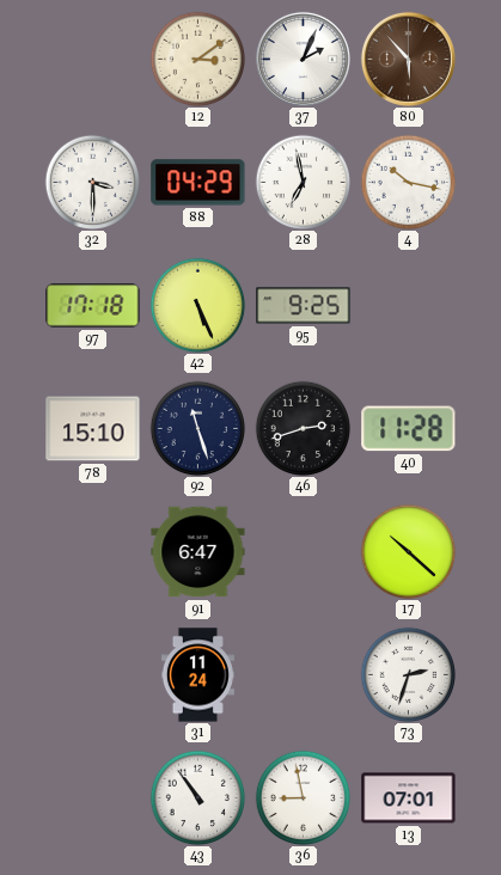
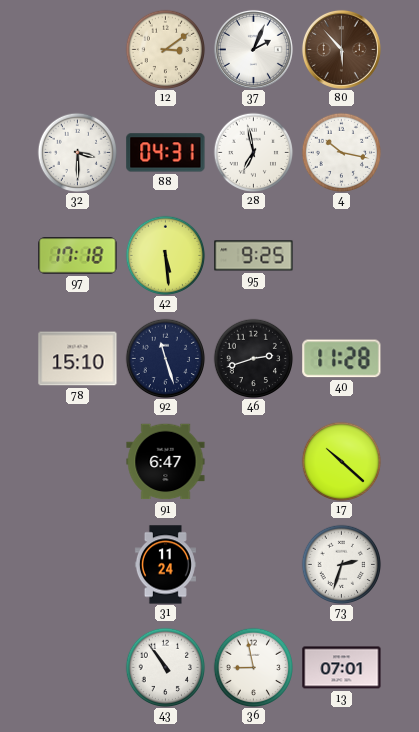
88: 04:29 -> 04:31 (166, 153)
42: 5:26 -> 5:29 (165, 255)
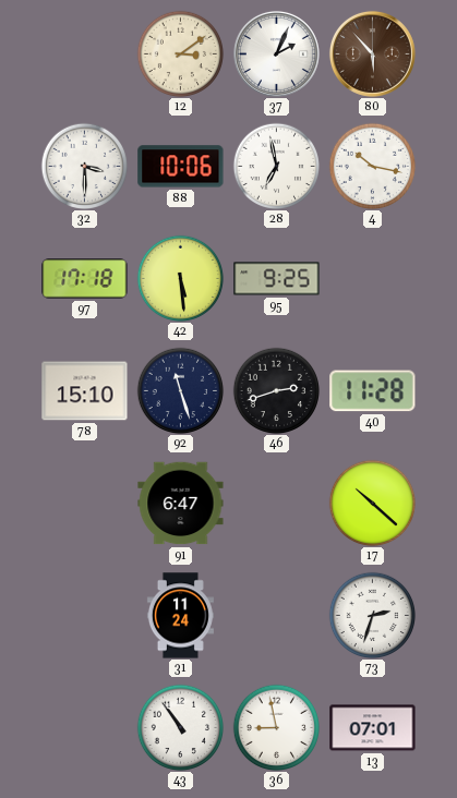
88: 04:31 -> 10:06 (181, 167)
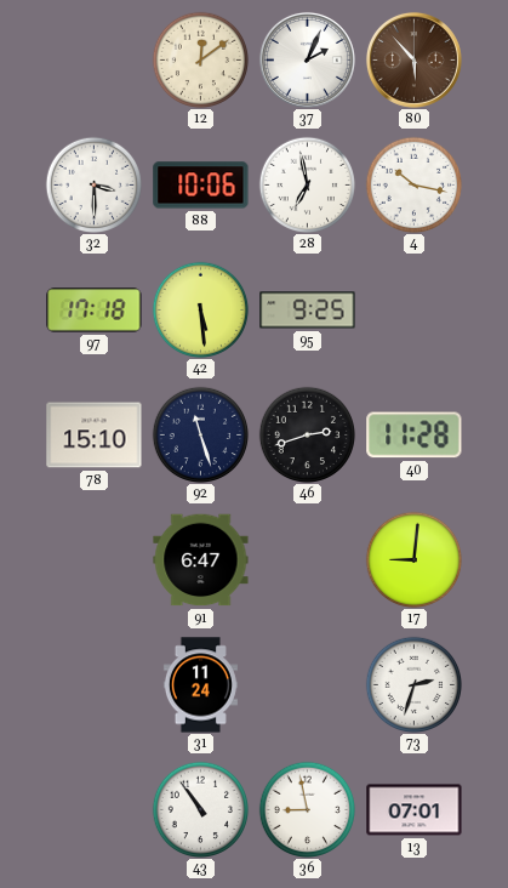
12: 3:09 -> 12:09 (200, 59)
17: 10:22 -> 9:01 (413, 559)
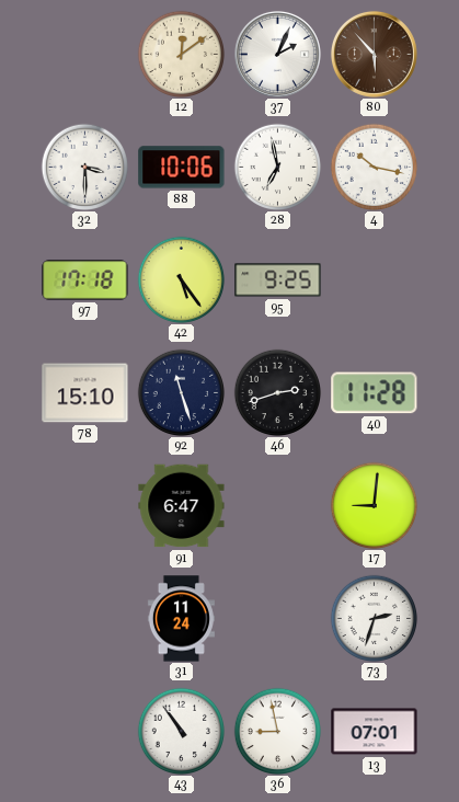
42: 5:29 -> 5:24 (181, 279)
